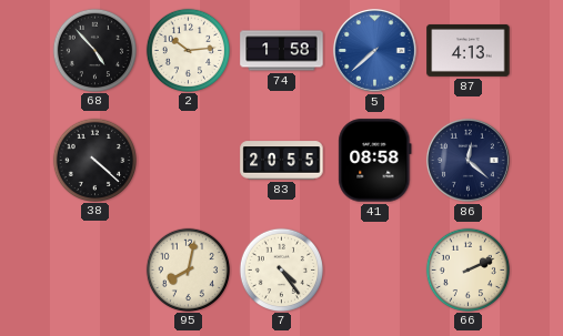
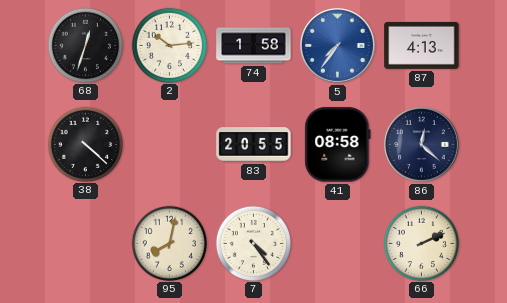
68: 4:53 -> 12:33 (85, 45)
5: 7:38 -> 7:36 (338, 46)
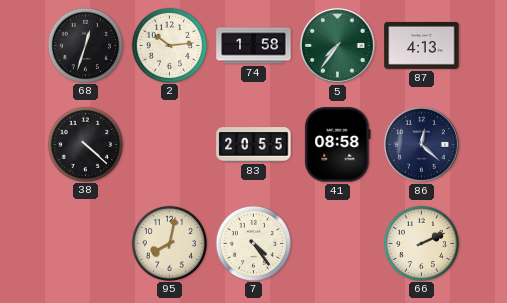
5 dial: blue -> green (338, 46)
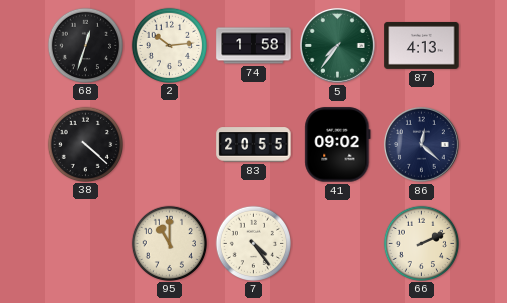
41: 08:58 -> 09:02 (338, 145)
95: 8:02 -> 11:00 (169, 243)
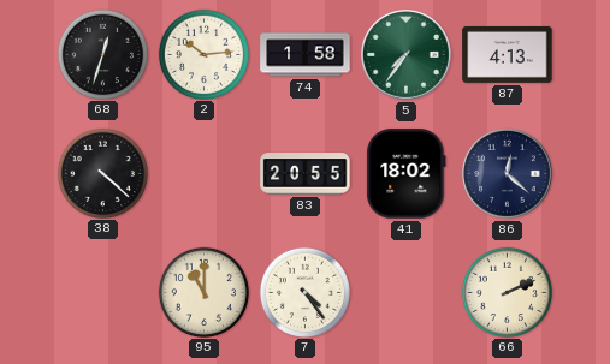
41: 09:02 -> 18:02 (407, 174)
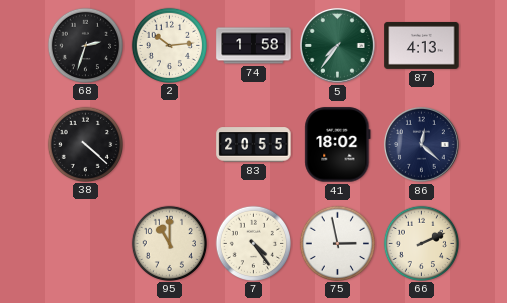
68: 12:33 -> 2:33 (85, 45)
75: none -> 2:58 (337, 243)
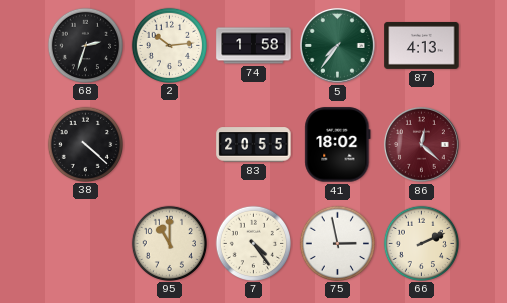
86 dial: navy -> burgundy (422, 145)
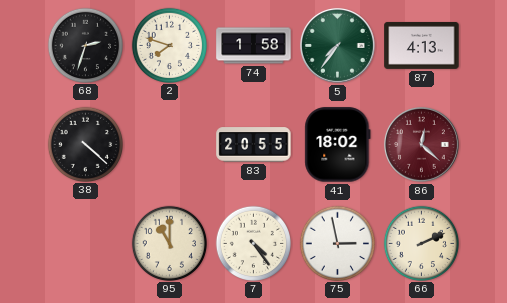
2: 10:14 -> 7:48 (169, 45)
